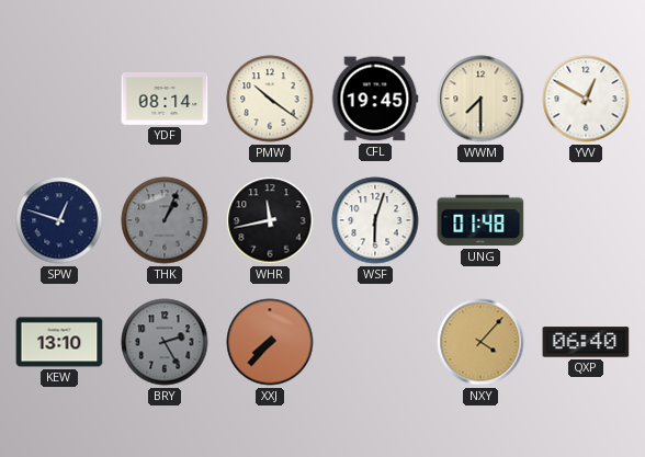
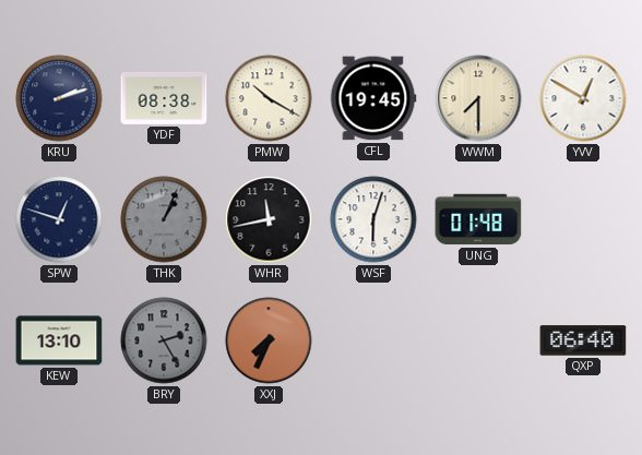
KRU: none -> 2:12 (59, 98)
YDF: 08:14 -> 08:38 (164, 98)
PMW: 10:21 -> 10:20 (269, 98)
XXJ: 7:37 -> 7:34 (269, 340)
NXY: 4:07 -> none (480, 342)
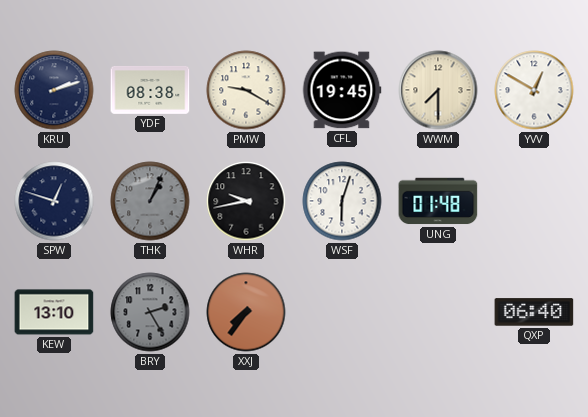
PMW: 10:20 -> 9:20 (246, 90)
WHR: 11:43 -> 9:43 (246, 201)
XXJ: 7:34 -> 7:36 (246, 312)
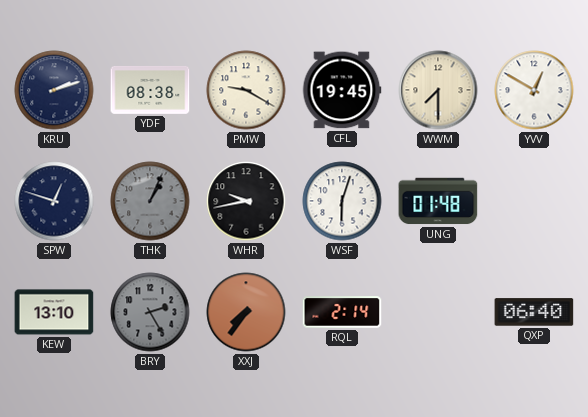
RQL: none -> 2:14 (342, 312)
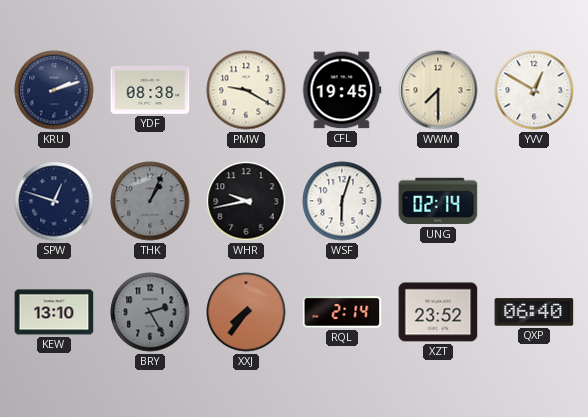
UNG: 01:48 -> 02:14 (438, 201)
XZT: none -> 23:52 (438, 312)
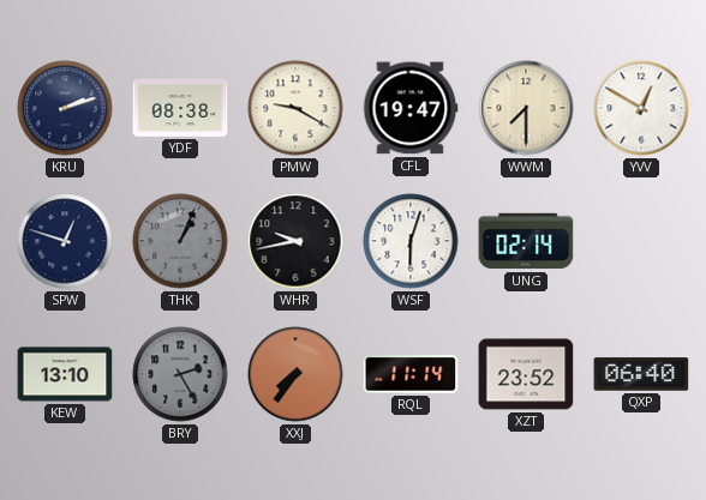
CFL: 19:45 -> 19:47 (411, 108)
RQL: 2:14 -> 11:14 (411, 374)
